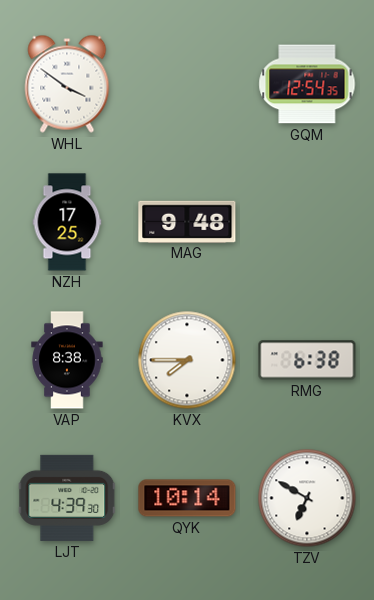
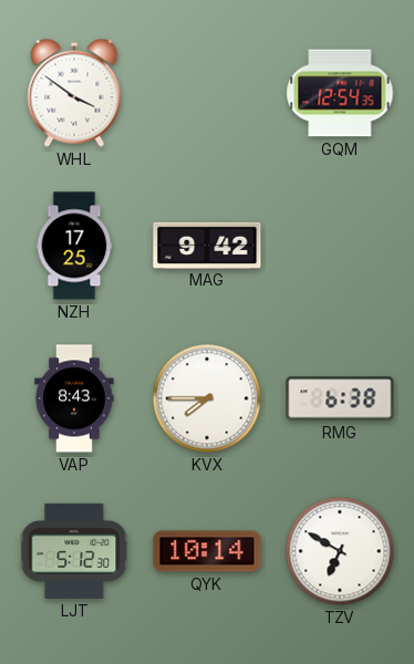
MAG: 9:48 -> 9:42 (207, 245)
VAP: 8:38 -> 8:43 (74, 398)
LJT: 4:39 -> 5:12 (74, 551)
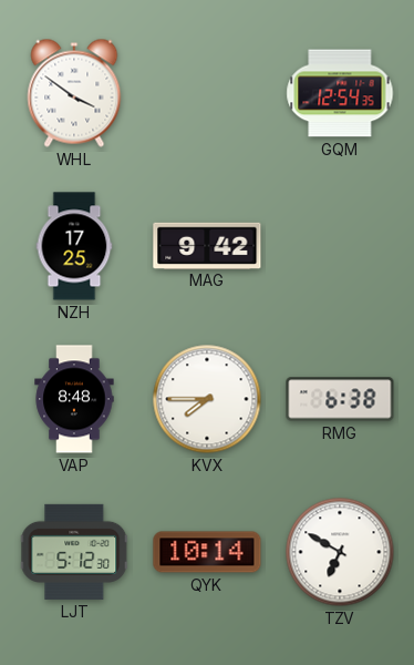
VAP: 8:43 -> 8:48 (74, 399)
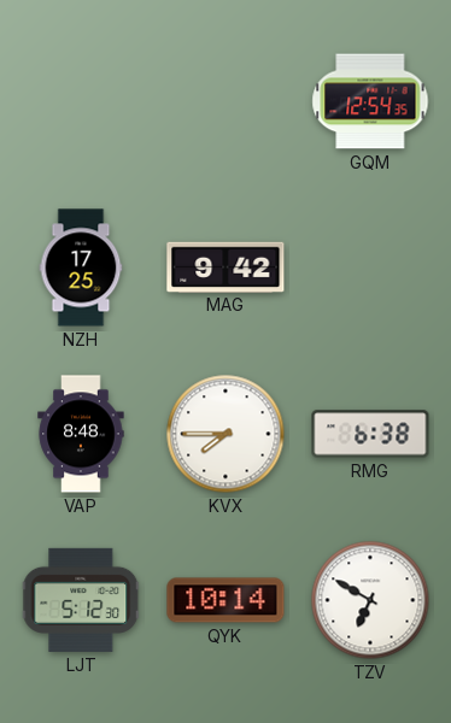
WHL: 3:51 -> none (74, 93)
